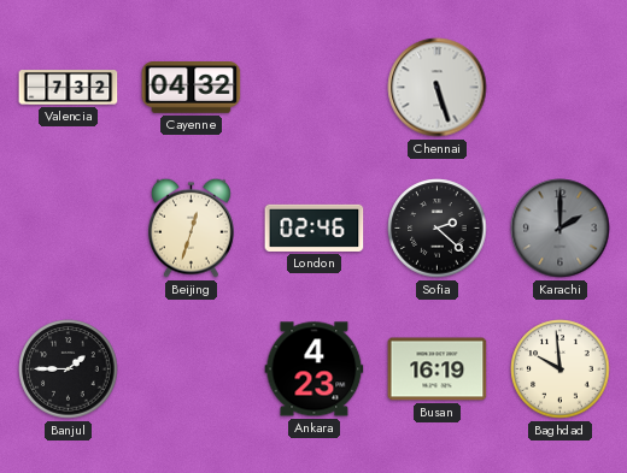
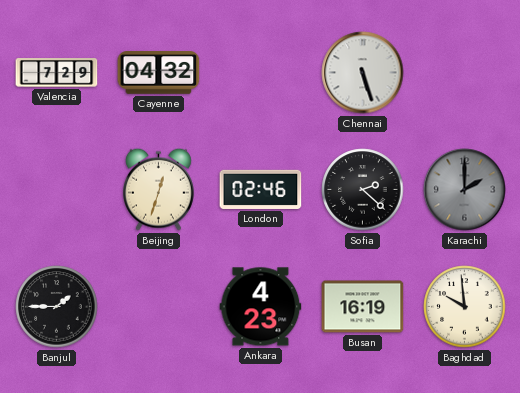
Valencia: 7:32 -> 7:29 (57, 73)
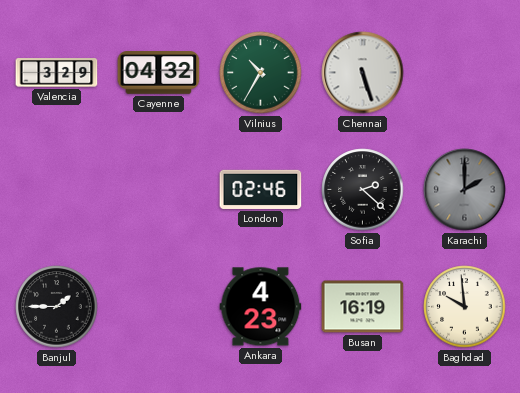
Valencia: 7:29 -> 3:29 (57, 73)
Vilnius: none -> 10:35 (261, 73)
Beijing: 12:33 -> none (158, 189)
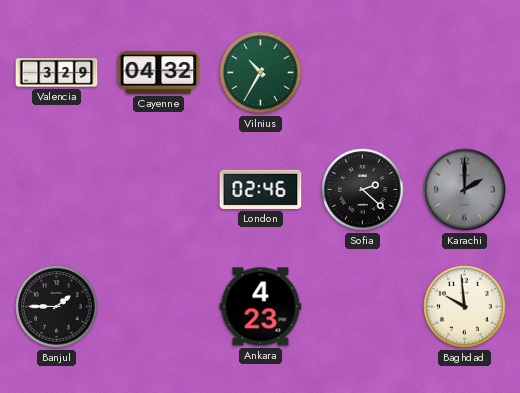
Chennai: 5:27 -> none (363, 73)
Busan: 16:19 -> none (363, 307)
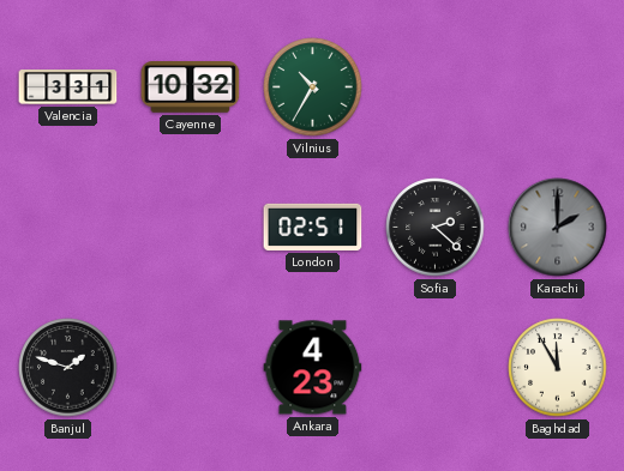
Valencia: 3:29 -> 3:31 (68, 87)
Cayenne: 04:32 -> 10:32 (191, 87)
London: 02:46 -> 02:51 (313, 227)
Banjul: 1:45 -> 1:48 (68, 368)
Baghdad: 9:59 -> 11:55 (558, 368)
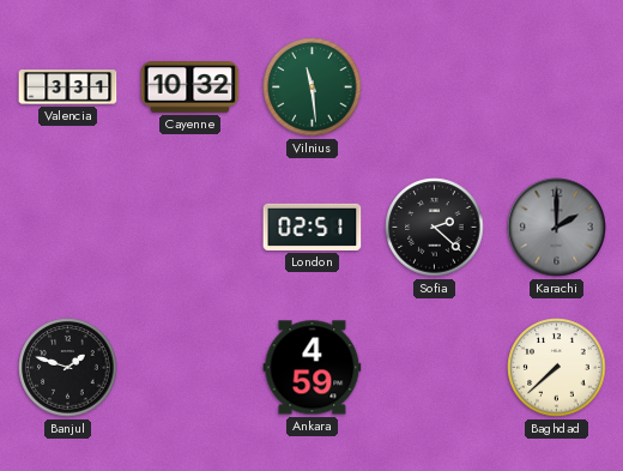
Vilnius: 10:35 -> 11:29 (313, 87)
Ankara: 4:23 -> 4:59 (313, 368)
Baghdad: 11:55 -> 7:38 (557, 368)
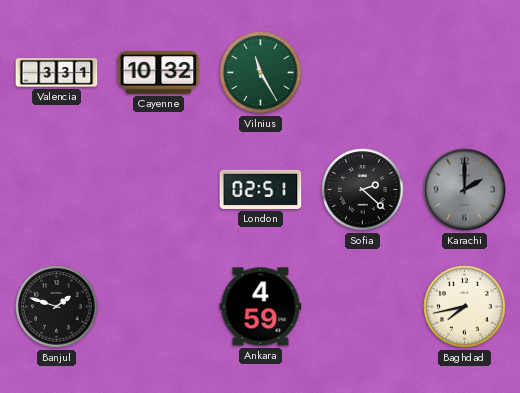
Vilnius: 11:29 -> 11:25 (261, 73)
Baghdad: 7:38 -> 7:43 (465, 307)
